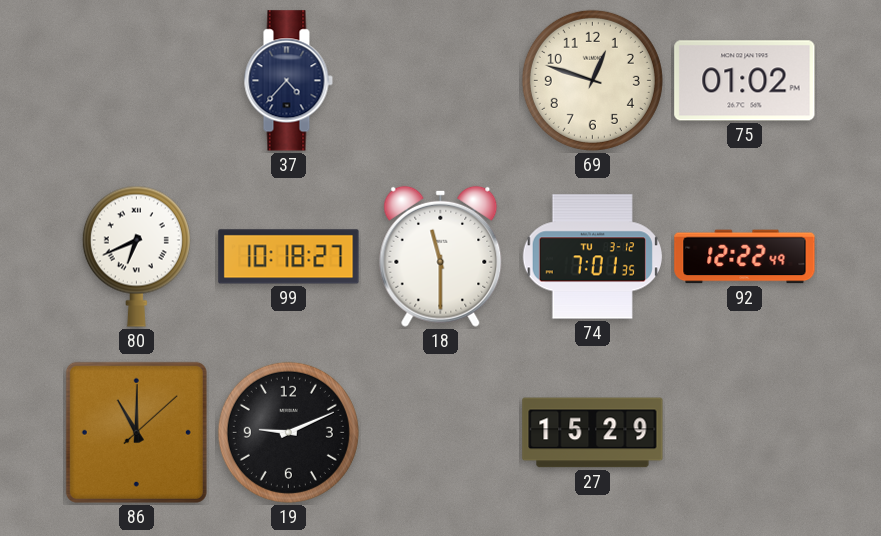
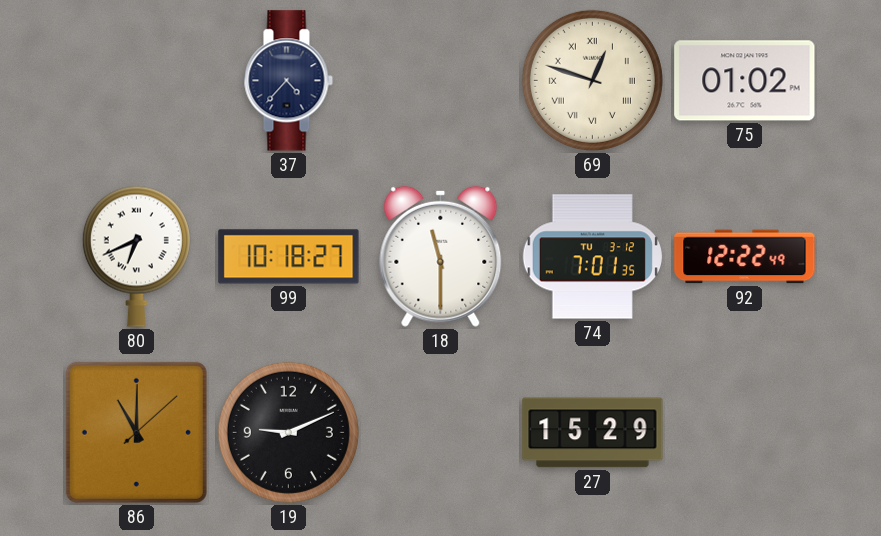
69 numerals: Arabic -> Roman (592, 80)
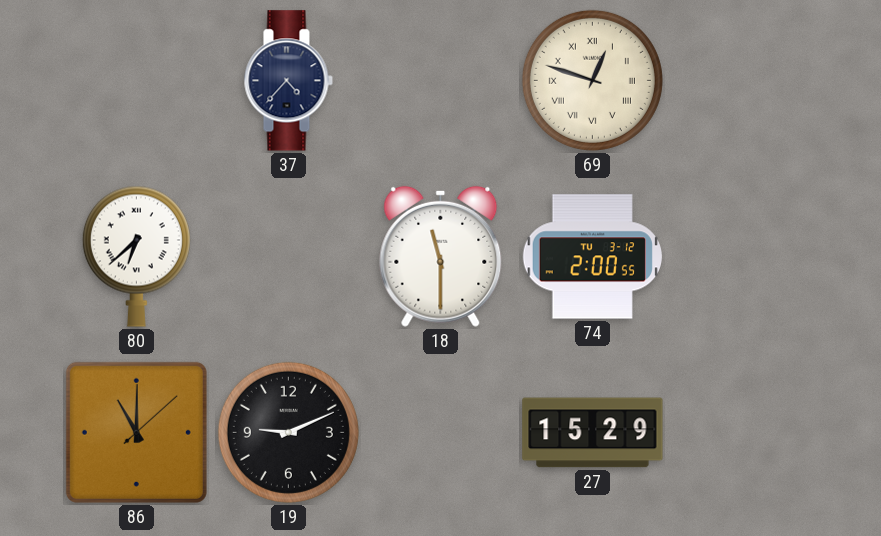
75: 01:02 -> none (745, 81)
80: 6:41 -> 6:38 (136, 256)
99: 10:18 -> none (289, 257)
74: 7:01 -> 2:00 (592, 257)
92: 12:22 -> none (745, 257)
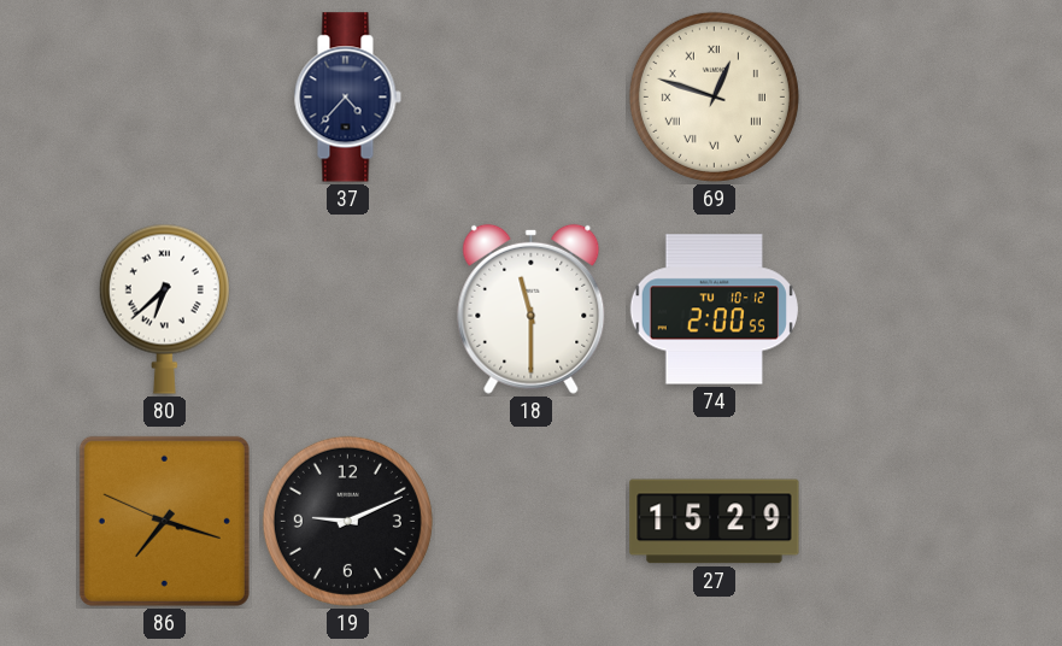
74 date: TU 3-12 -> TU 10-12 (714, 310)
86: 11:00 -> 7:17 (164, 521)
